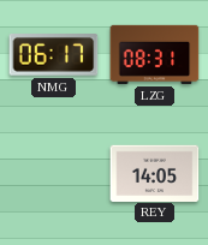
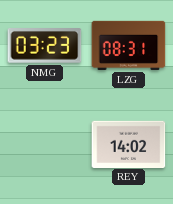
NMG: 06:17 -> 03:23 (45, 46)
REY: 14:05 -> 14:02 (129, 144)
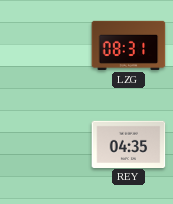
NMG: 03:23 -> none (45, 46)
REY: 14:02 -> 04:35 (129, 144)
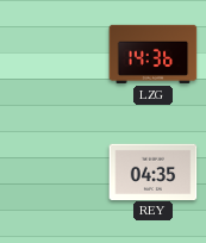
LZG: 08:31 -> 14:36 (154, 54)
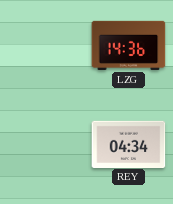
REY: 04:35 -> 04:34 (129, 144)
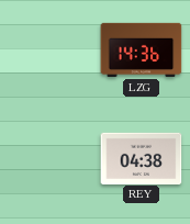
REY: 04:34 -> 04:38 (142, 158)
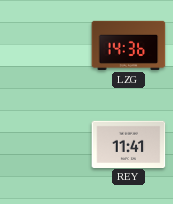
REY: 04:38 -> 11:41 (129, 144)
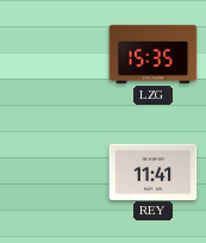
LZG: 14:36 -> 15:35 (154, 54)
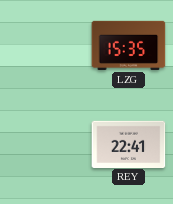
REY: 11:41 -> 22:41 (129, 144)
